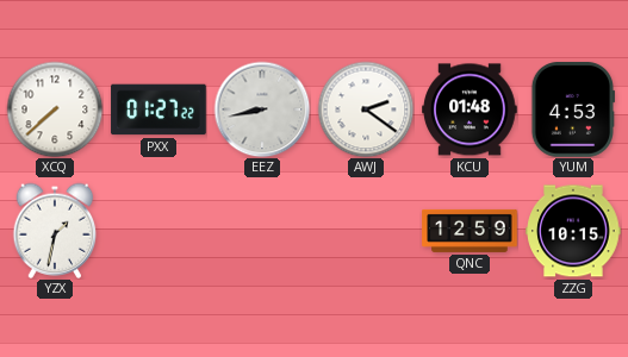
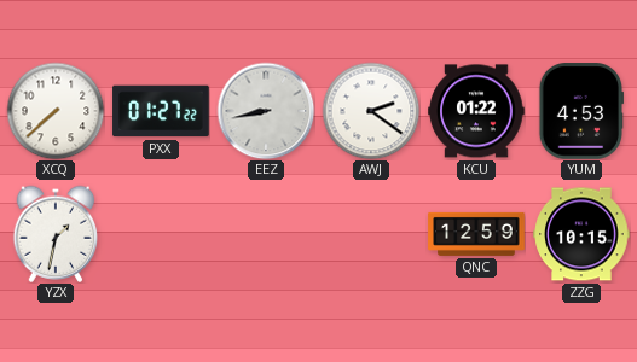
KCU: 01:48 -> 01:22 (476, 111)
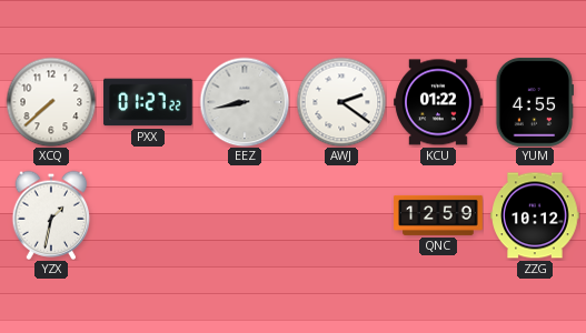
YUM: 4:53 -> 4:55 (535, 102)
ZZG: 10:15 -> 10:12 (535, 215)
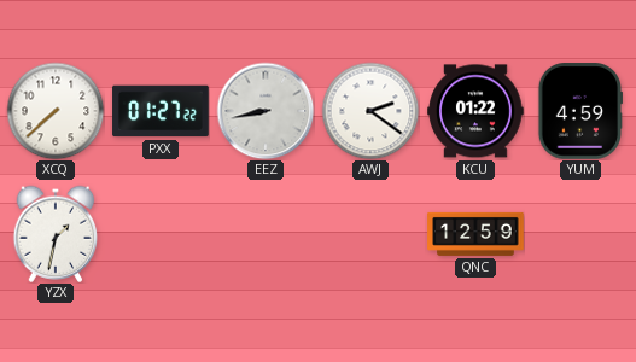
YUM: 4:55 -> 4:59 (580, 111)
ZZG: 10:12 -> none (535, 215)
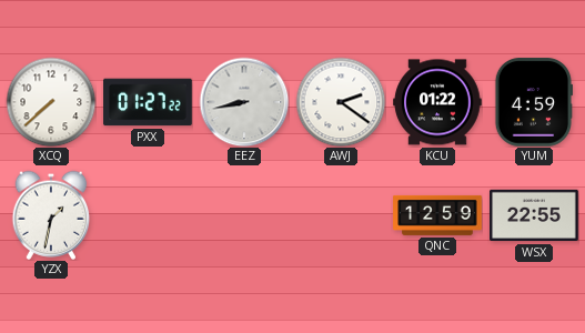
WSX: none -> 22:55 (534, 215)
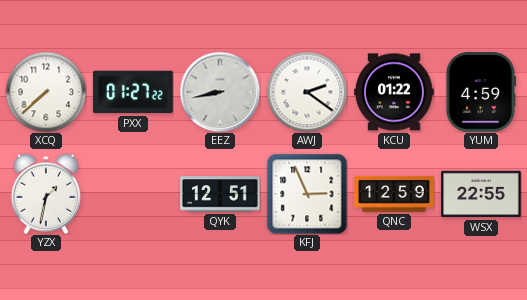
QYK: none -> 12:51 (220, 194)
KFJ: none -> 2:56 (307, 194)
